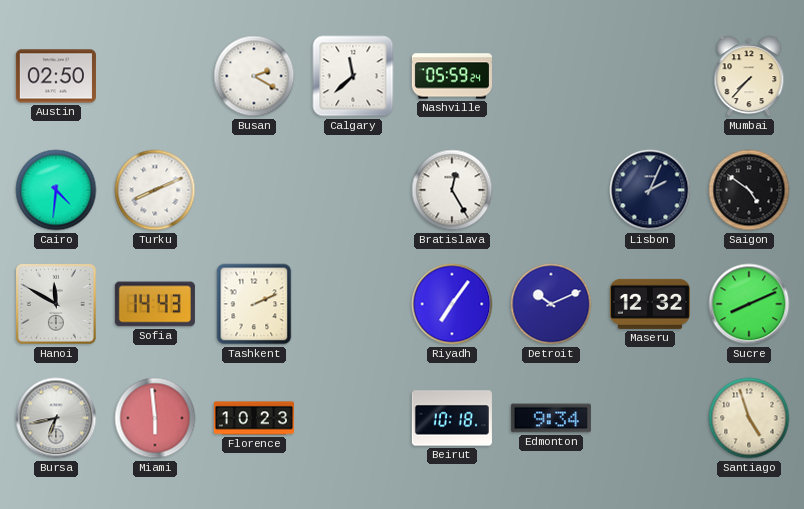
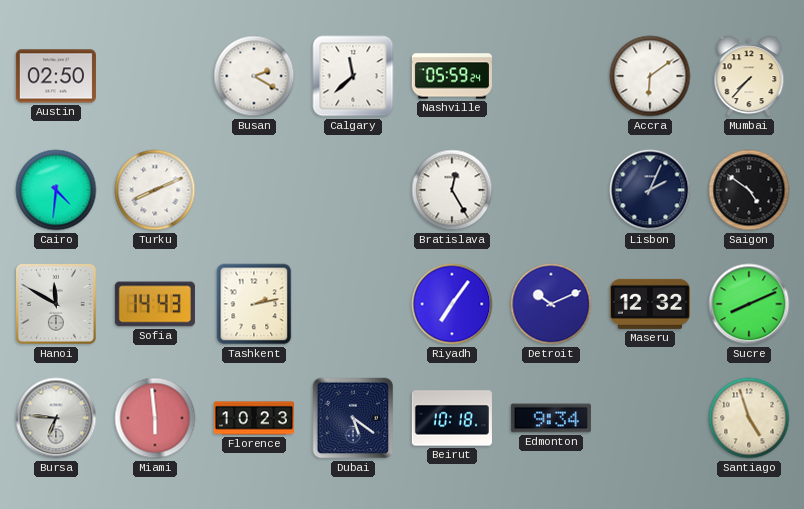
Accra: none -> 6:09 (650, 76)
Tashkent: 2:11 -> 2:13 (254, 304)
Bursa: 6:43 -> 6:46 (56, 418)
Dubai: none -> 5:21 (353, 418)
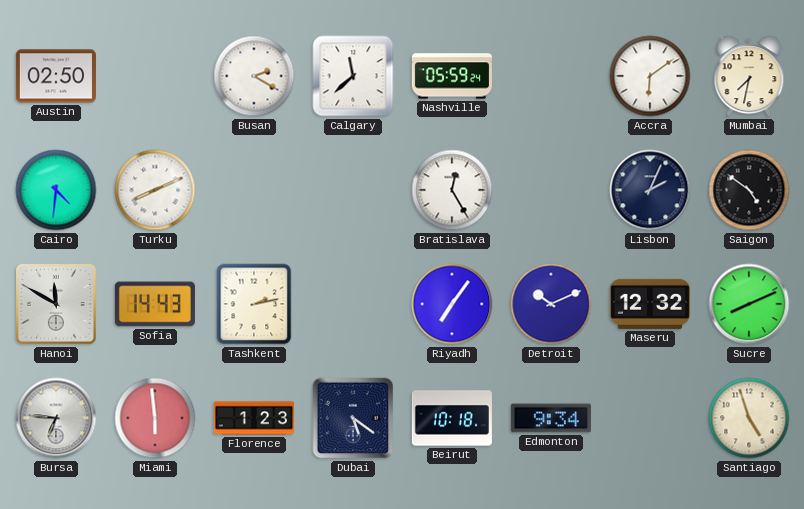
Mumbai: 7:37 -> 7:32 (749, 76)
Florence: 10:23 -> 1:23 (254, 418)
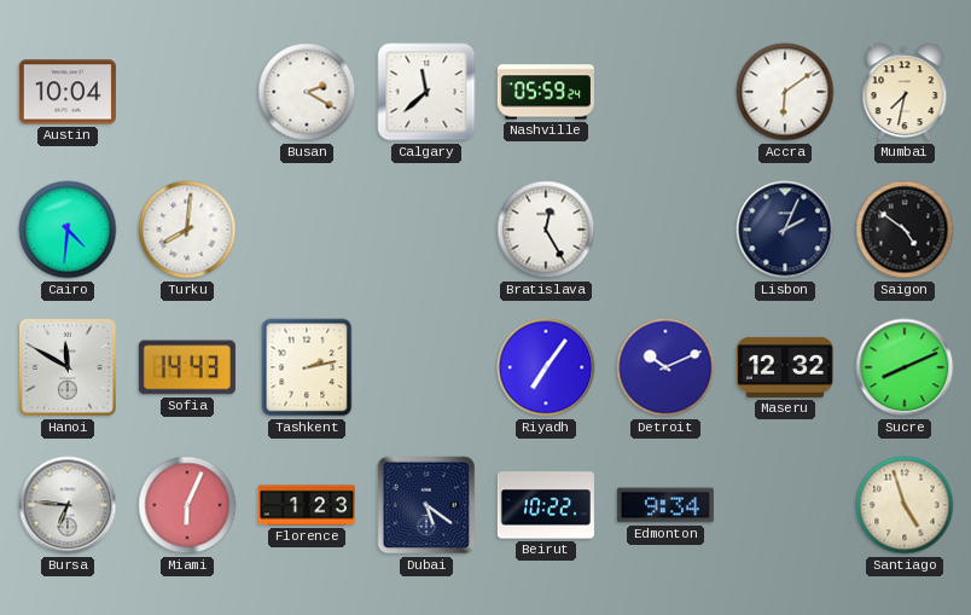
Austin: 02:50 -> 10:04 (68, 92)
Turku: 8:11 -> 8:01 (187, 230)
Miami: 5:59 -> 6:04 (187, 505)
Beirut: 10:18 -> 10:22 (546, 505)
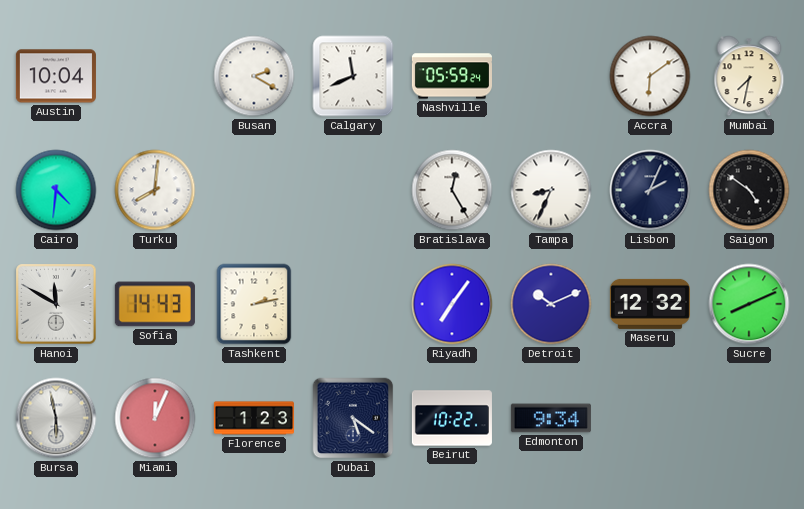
Calgary: 11:38 -> 11:41 (353, 76)
Tampa: none -> 8:34 (551, 190)
Bursa: 6:46 -> 5:58 (56, 418)
Miami: 6:04 -> 12:04 (155, 418)
Santiago: 4:57 -> none (905, 505)
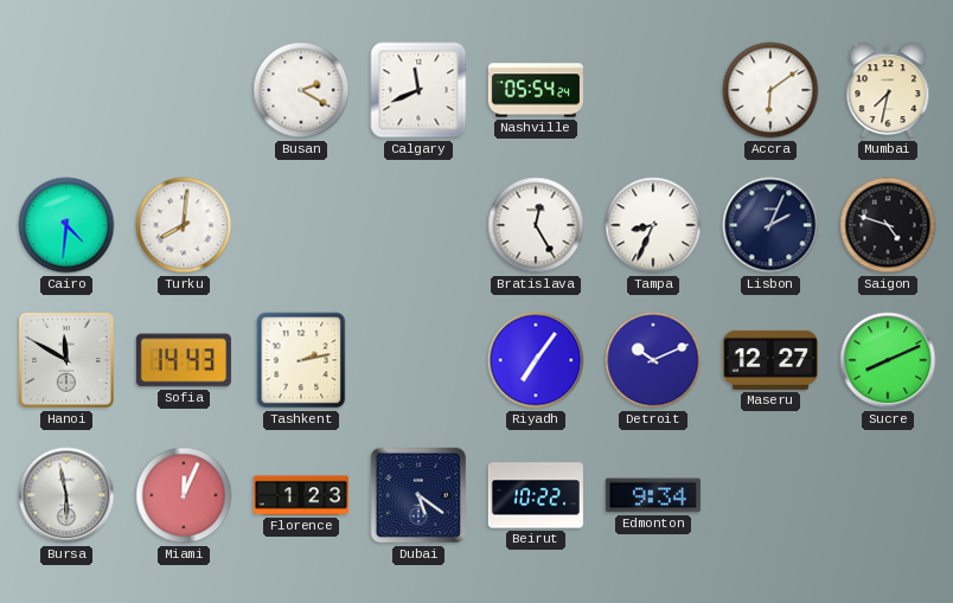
Austin: 10:04 -> none (56, 76)
Nashville: 05:59 -> 05:54 (536, 90)
Saigon: 4:51 -> 4:48 (888, 225)
Maseru: 12:32 -> 12:27 (770, 360)
